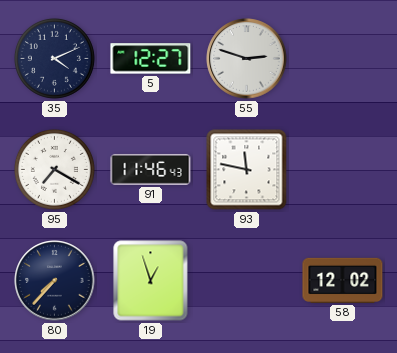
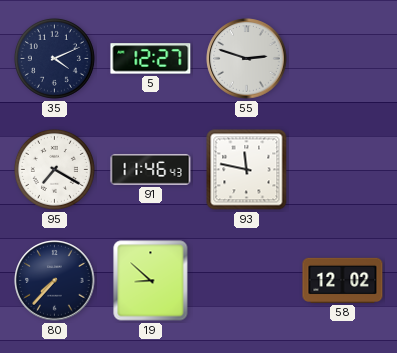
19: 12:57 -> 8:52 (151, 281)
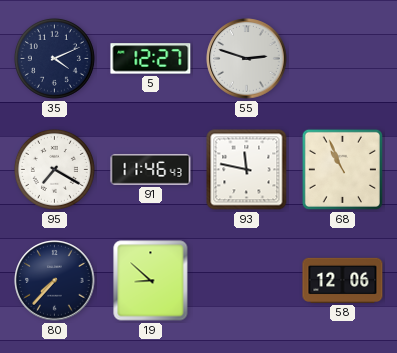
68: none -> 10:56 (342, 169)
58: 12:02 -> 12:06 (343, 280)
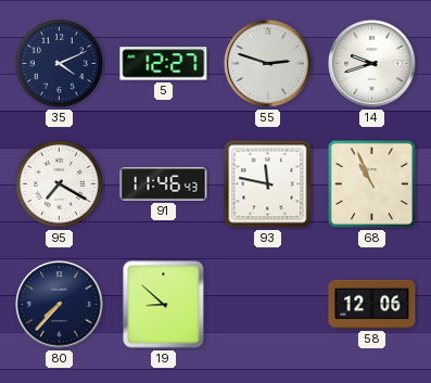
14: none -> 9:42 (372, 64)
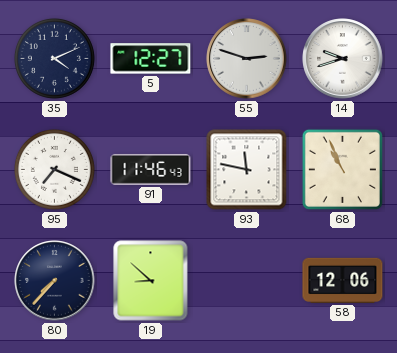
95: 7:20 -> 7:19 (54, 169)
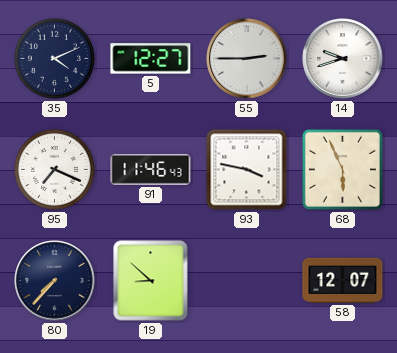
55: 2:48 -> 2:45 (247, 59)
93: 11:47 -> 3:47 (247, 170)
68: 10:56 -> 5:56 (342, 169)
58: 12:06 -> 12:07 (343, 280)
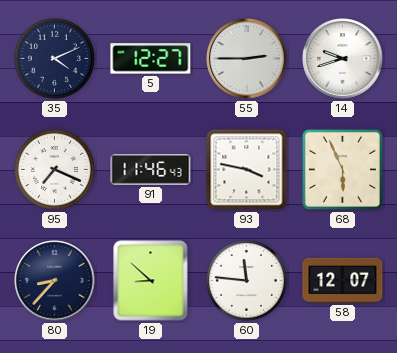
80: 7:37 -> 8:37 (55, 281)
60: none -> 11:46 (246, 280)
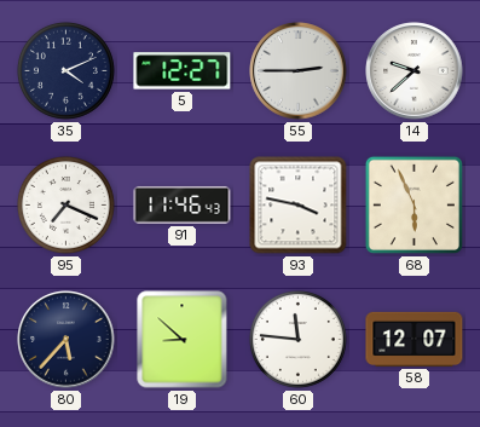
14: 9:42 -> 9:38 (415, 71)
80: 8:37 -> 5:37 (66, 340)
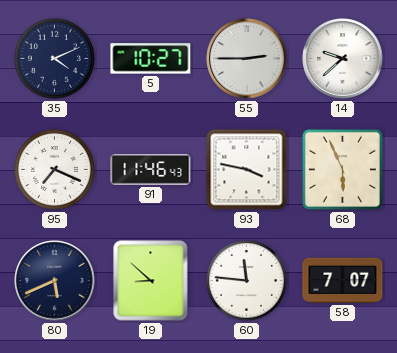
5: 12:27 -> 10:27 (151, 59)
80: 5:37 -> 5:41 (55, 281)
58: 12:07 -> 7:07 (343, 280)
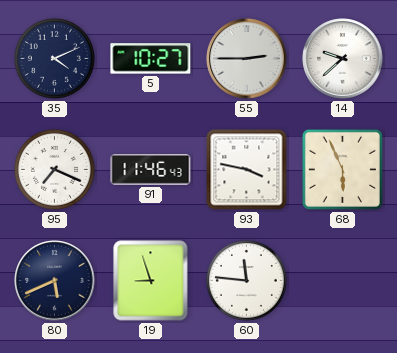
19: 8:52 -> 8:57 (151, 281)
58: 7:07 -> none (343, 280)
